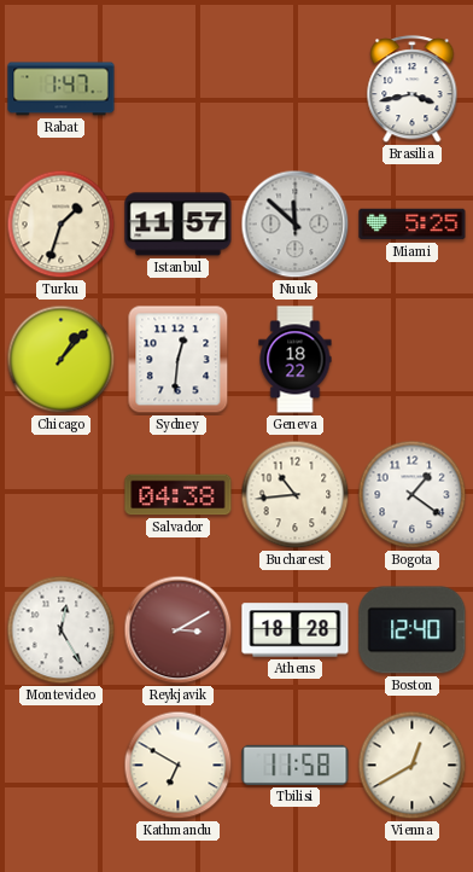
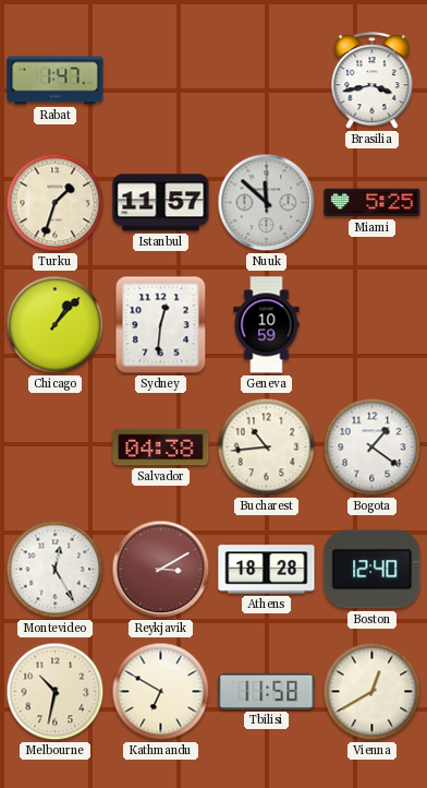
Geneva: 18:22 -> 10:59 (267, 325)
Melbourne: none -> 10:32 (56, 692)
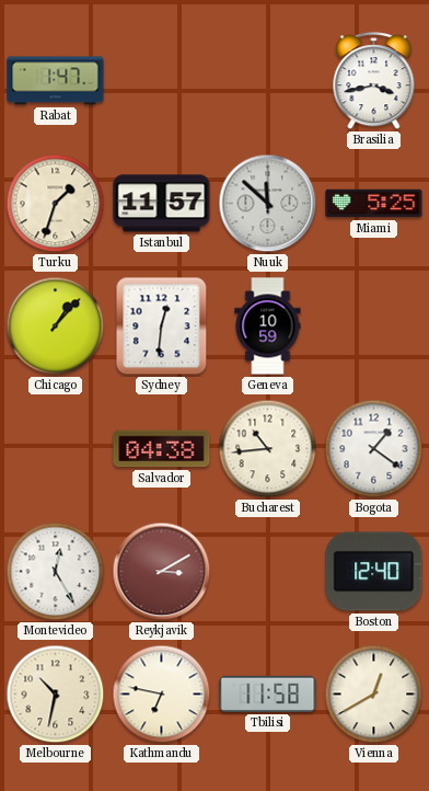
Athens: 18:28 -> none (267, 570)
Kathmandu: 6:50 -> 6:47 (162, 695)
